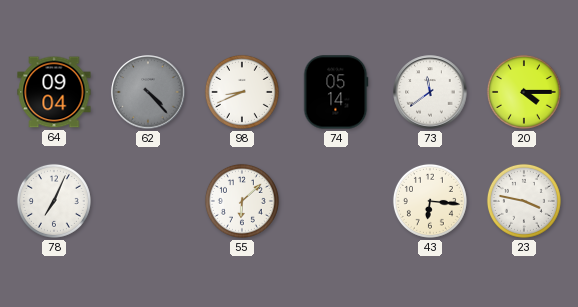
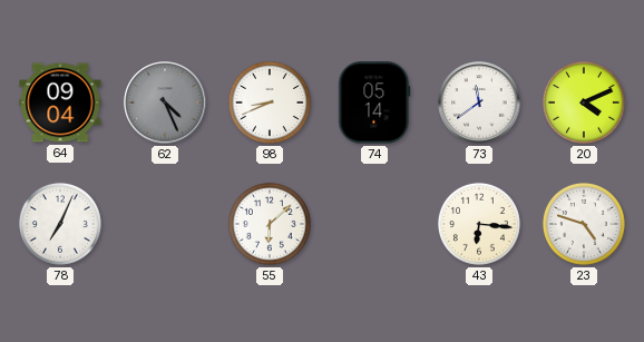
62: 4:23 -> 4:26 (165, 102)
20: 4:15 -> 4:11 (584, 102)
23: 3:47 -> 4:48 (584, 224)
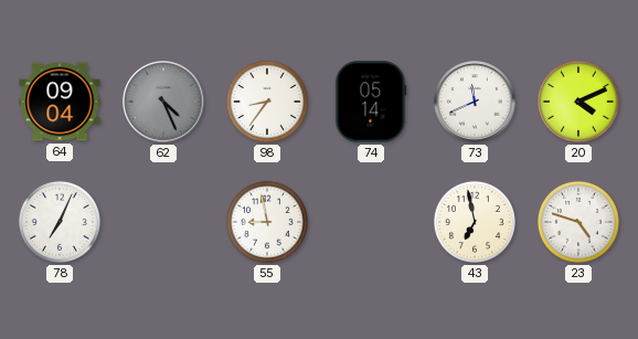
98: 8:41 -> 8:36 (267, 102)
73: 11:39 -> 11:41 (475, 102)
55: 6:08 -> 8:58 (267, 222)
43: 6:16 -> 6:58 (475, 222)
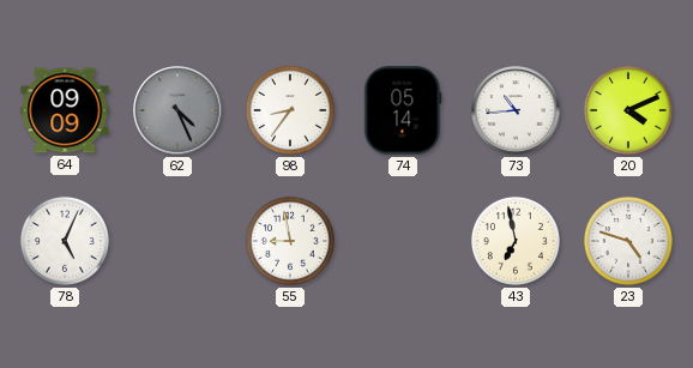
64: 09:04 -> 09:09 (65, 110)
73: 11:41 -> 10:44 (516, 110)
78: 7:04 -> 5:04 (65, 241)
